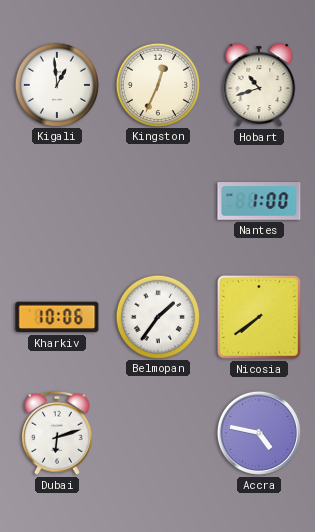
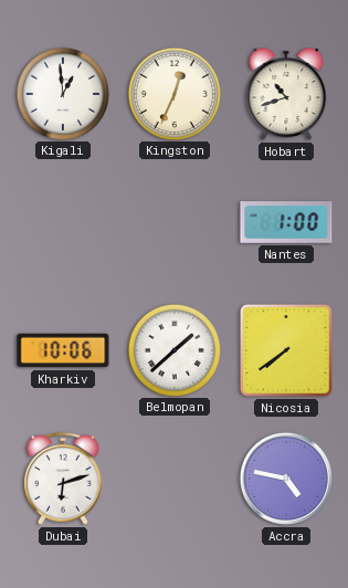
Belmopan: 1:36 -> 1:38 (173, 349)
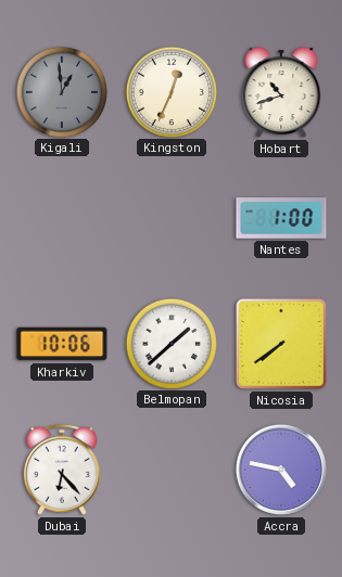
Kigali dial: white -> grey (61, 91)
Dubai: 6:12 -> 6:23 (63, 470)
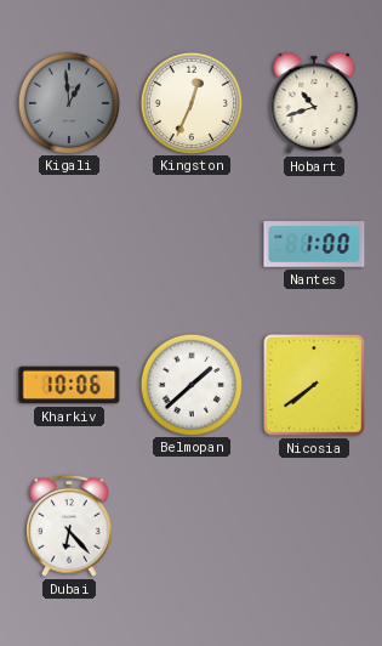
Accra: 4:47 -> none (281, 470)
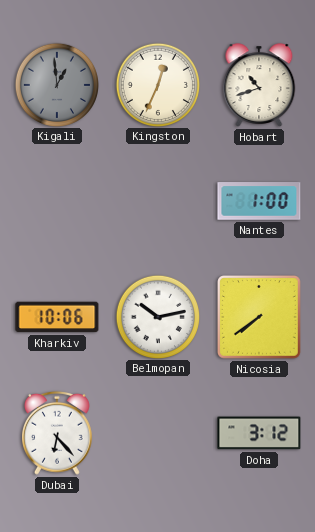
Belmopan: 1:38 -> 10:13 (157, 316)
Doha: none -> 3:12 (259, 433)
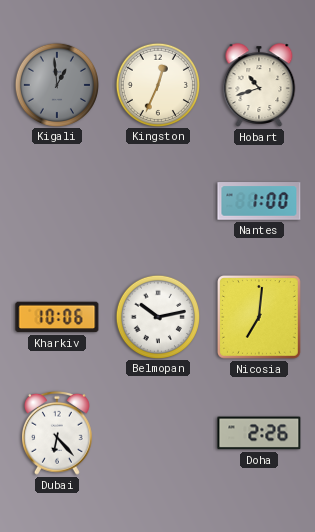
Nicosia: 7:39 -> 7:01 (259, 317)
Doha: 3:12 -> 2:26 (259, 433)
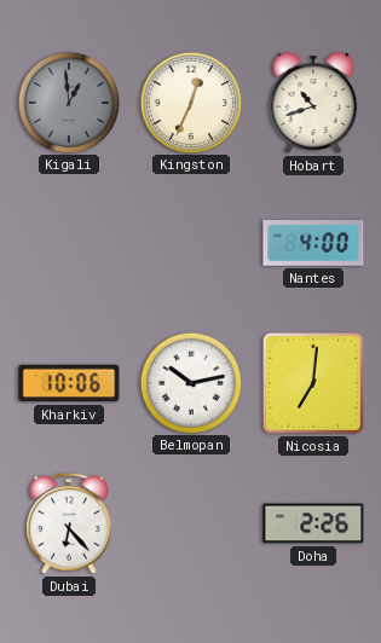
Nantes: 1:00 -> 4:00 (313, 243)
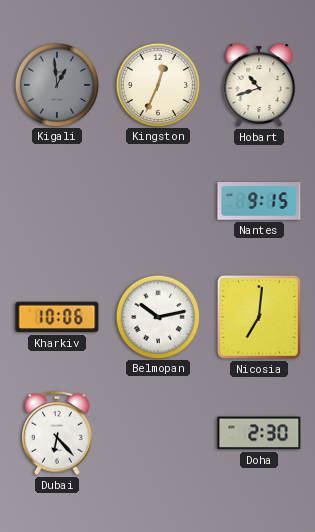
Nantes: 4:00 -> 9:15 (259, 201)
Doha: 2:26 -> 2:30 (259, 433)
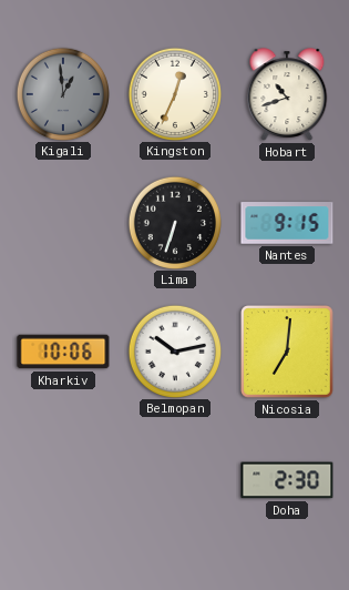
Lima: none -> 6:33 (174, 222)
Dubai: 6:23 -> none (58, 433)
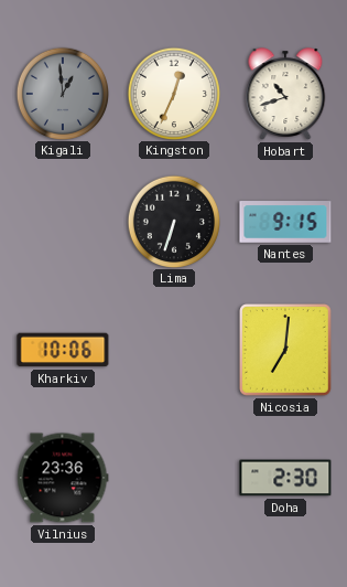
Belmopan: 10:13 -> none (174, 350)
Vilnius: none -> 23:36 (63, 478)
